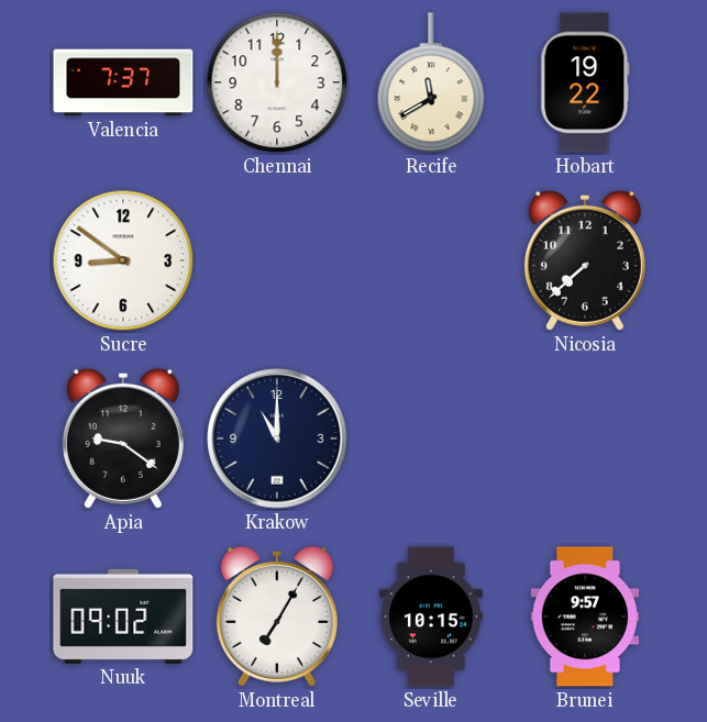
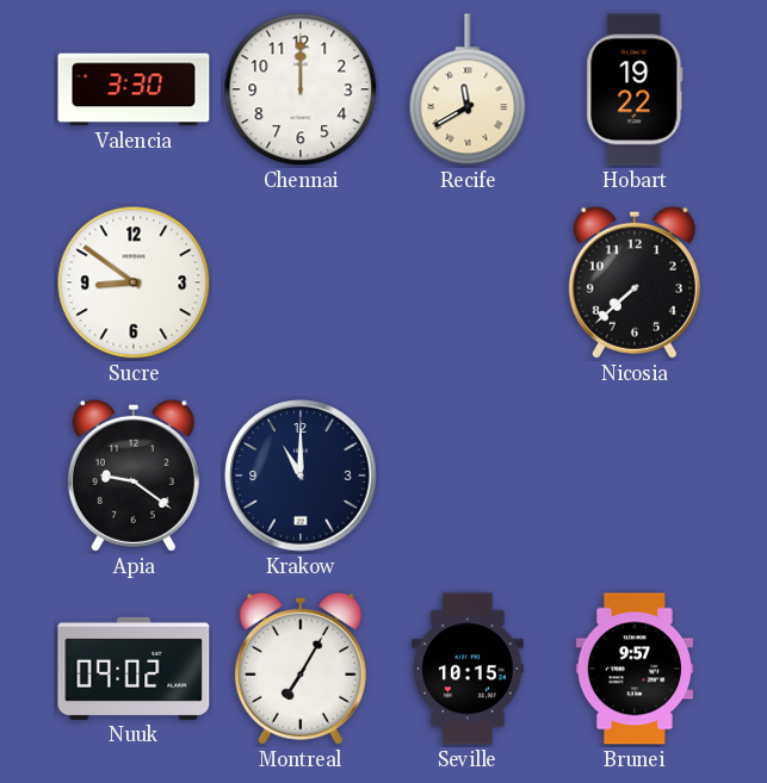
Valencia: 7:37 -> 3:30 (134, 89)
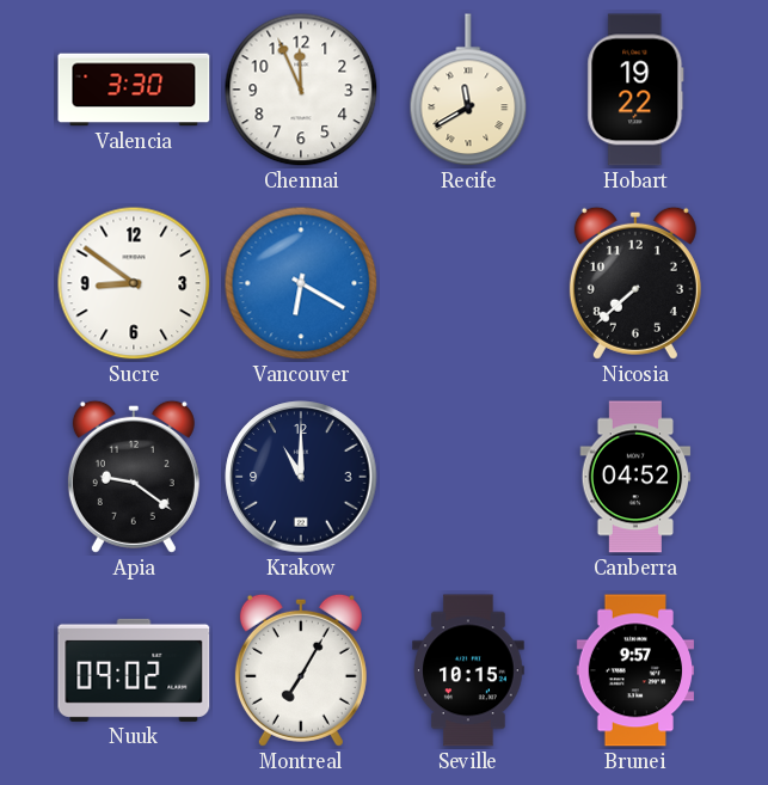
Chennai: 12:00 -> 11:56 (301, 90)
Vancouver: none -> 6:20 (301, 283)
Canberra: none -> 04:52 (635, 477)
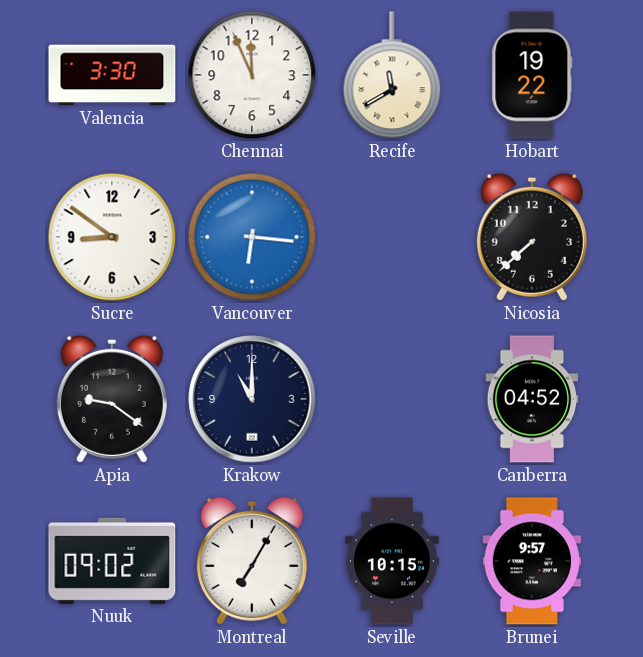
Vancouver: 6:20 -> 6:16 (252, 237)
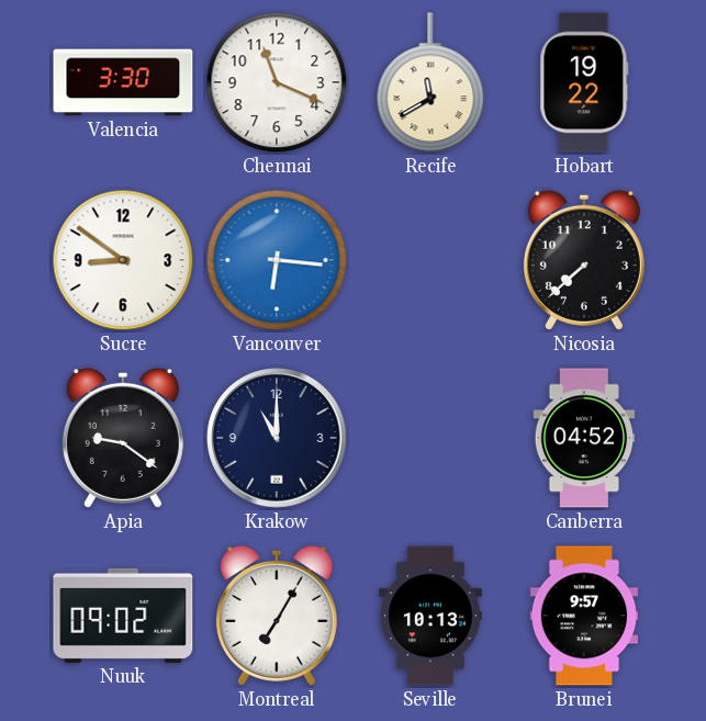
Chennai: 11:56 -> 11:19 (277, 82)
Seville: 10:15 -> 10:13 (430, 616)
